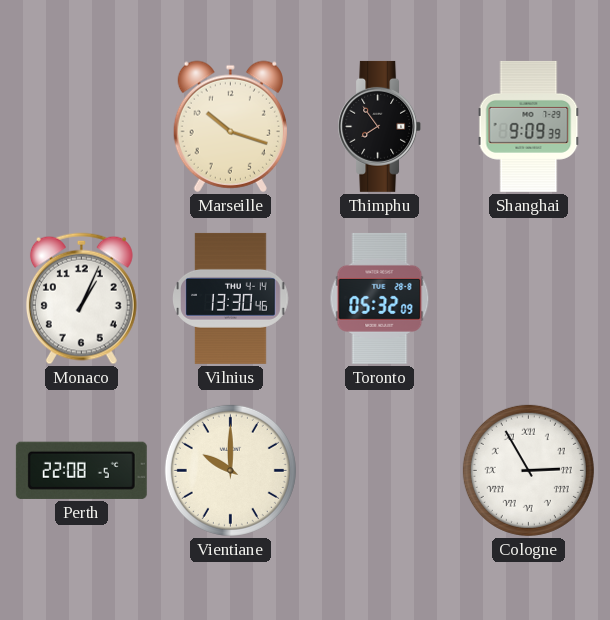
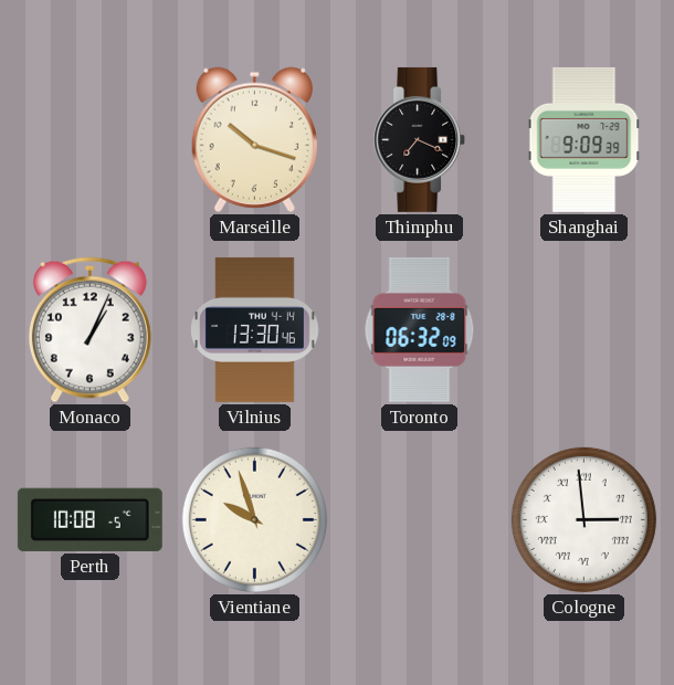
Thimphu: 7:54 -> 7:19 (420, 139)
Toronto: 05:32 -> 06:32 (420, 329)
Perth: 22:08 -> 10:08 (89, 519)
Vientiane: 10:00 -> 9:57 (254, 519)
Cologne: 2:55 -> 2:59 (583, 519)
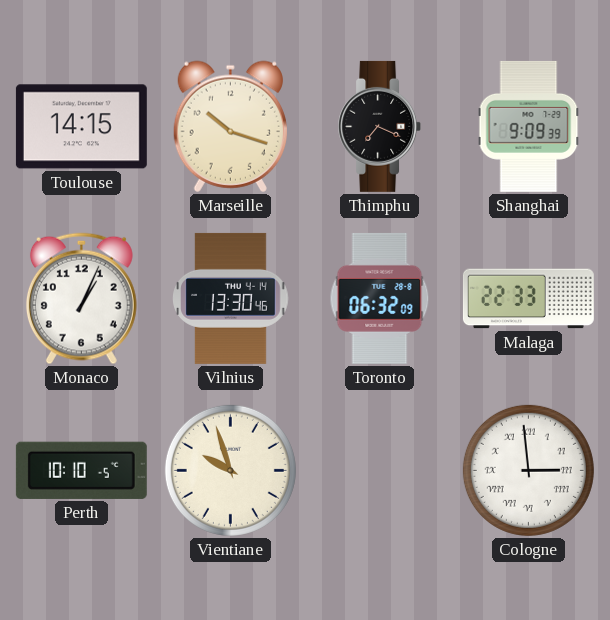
Toulouse: none -> 14:15 (81, 127)
Malaga: none -> 22:33 (528, 299)
Perth: 10:08 -> 10:10 (81, 470)
